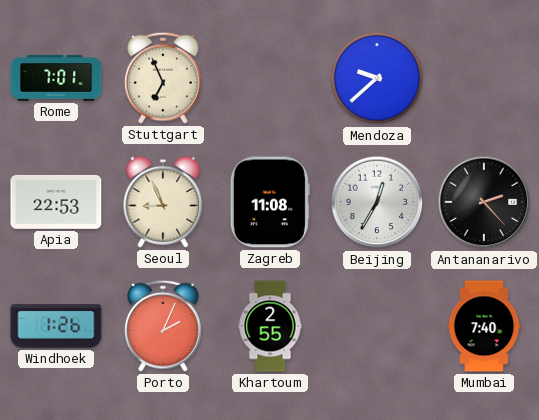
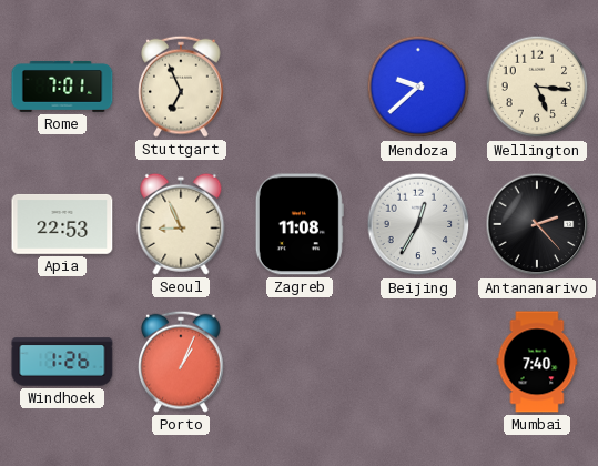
Wellington: none -> 5:16 (537, 87)
Porto: 2:04 -> 1:04 (182, 362)
Khartoum: 2:55 -> none (270, 326)
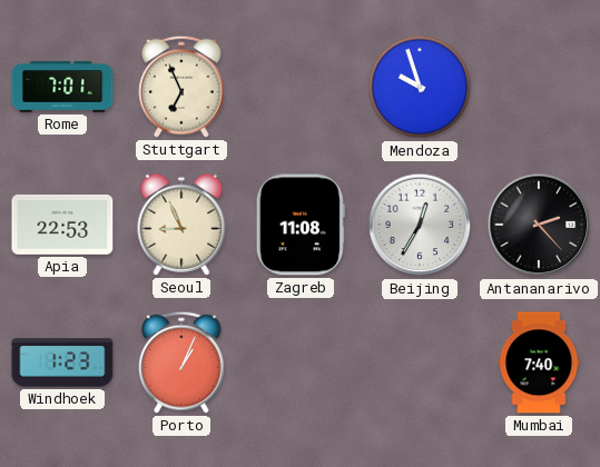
Mendoza: 9:38 -> 9:57 (420, 87)
Wellington: 5:16 -> none (537, 87)
Windhoek: 1:26 -> 1:23 (62, 362)
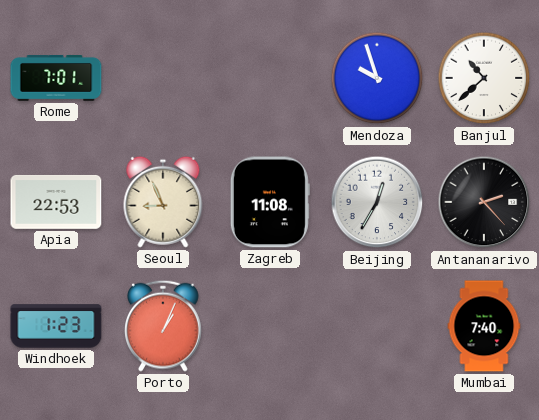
Stuttgart: 6:56 -> none (183, 87)
Banjul: none -> 10:38 (484, 78)
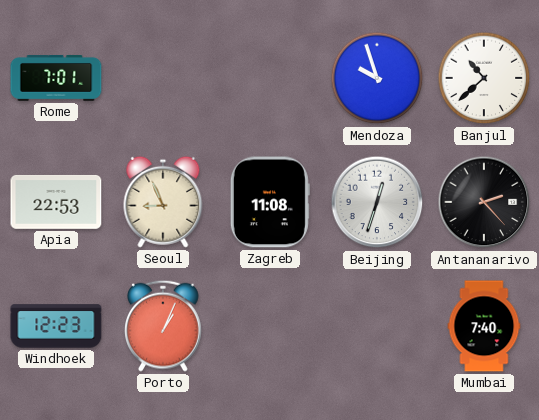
Beijing: 12:35 -> 12:33 (377, 202)
Windhoek: 1:23 -> 12:23 (56, 326)
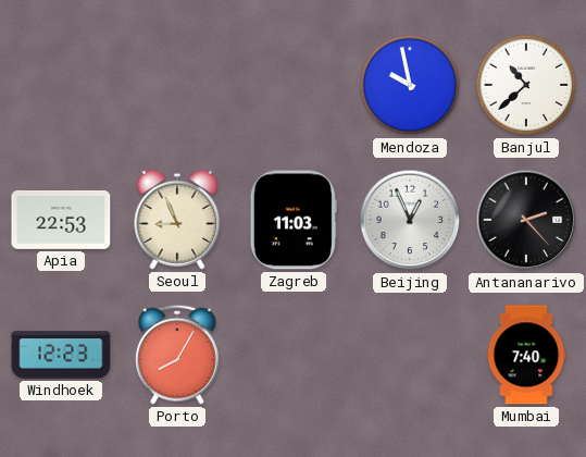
Rome: 7:01 -> none (56, 78)
Mendoza: 9:57 -> 9:58 (410, 85)
Zagreb: 11:08 -> 11:03 (294, 220)
Beijing: 12:33 -> 12:56 (410, 220)
Porto: 1:04 -> 8:05 (178, 355)
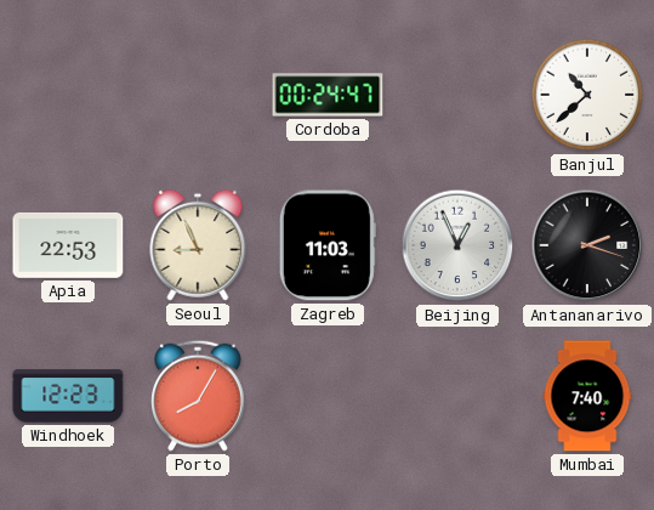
Cordoba: none -> 00:24 (328, 95)
Mendoza: 9:58 -> none (410, 85)
Antananarivo: 2:23 -> 2:18 (587, 245)
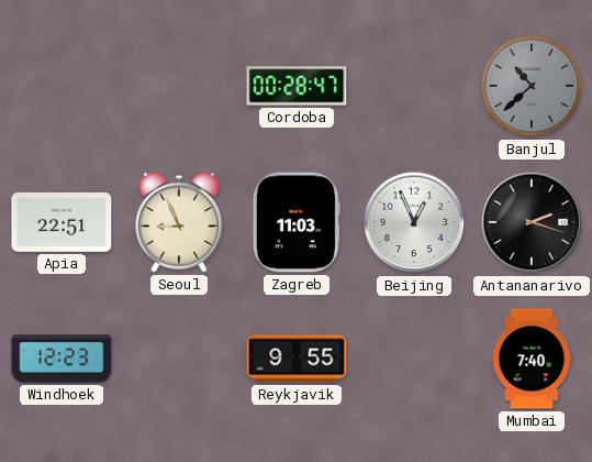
Cordoba: 00:24 -> 00:28 (297, 86)
Banjul dial: white -> grey (532, 86)
Apia: 22:53 -> 22:51 (62, 222)
Porto: 8:05 -> none (199, 396)
Reykjavik: none -> 9:55 (297, 359)
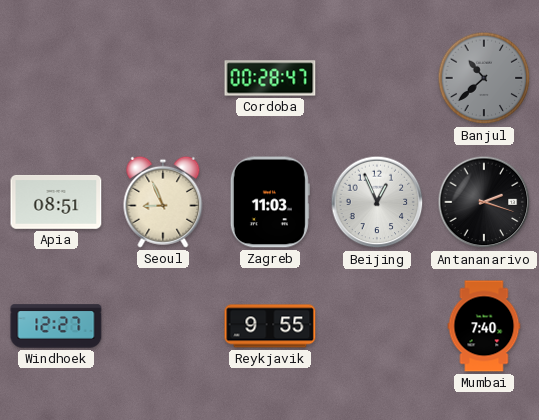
Apia: 22:51 -> 08:51 (56, 202)
Windhoek: 12:23 -> 12:27 (56, 326)
